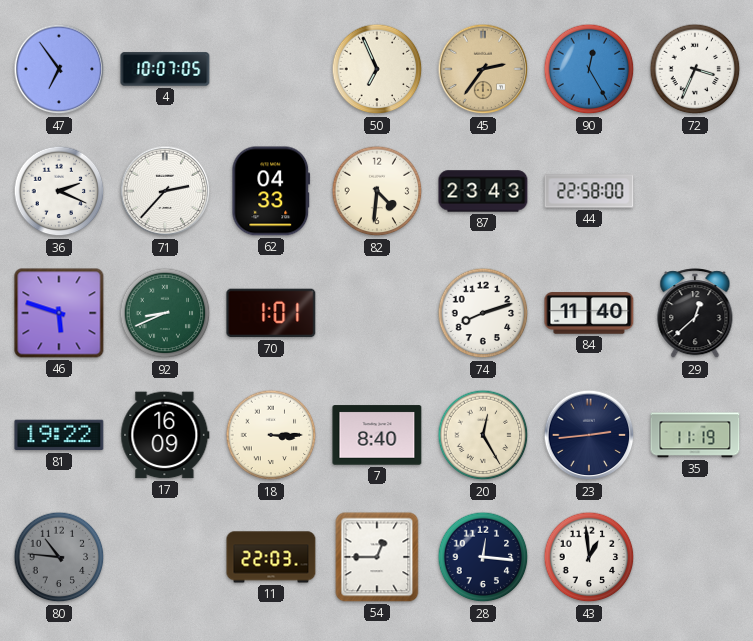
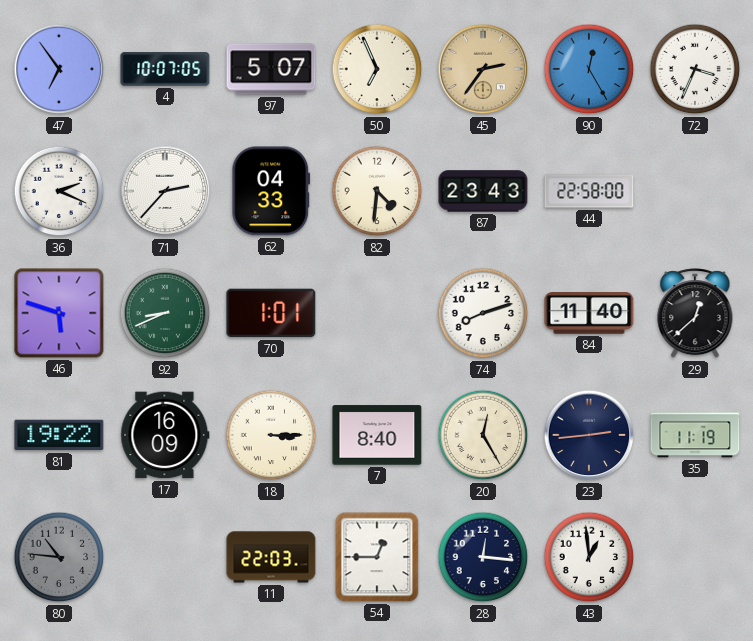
97: none -> 5:07 (271, 69)
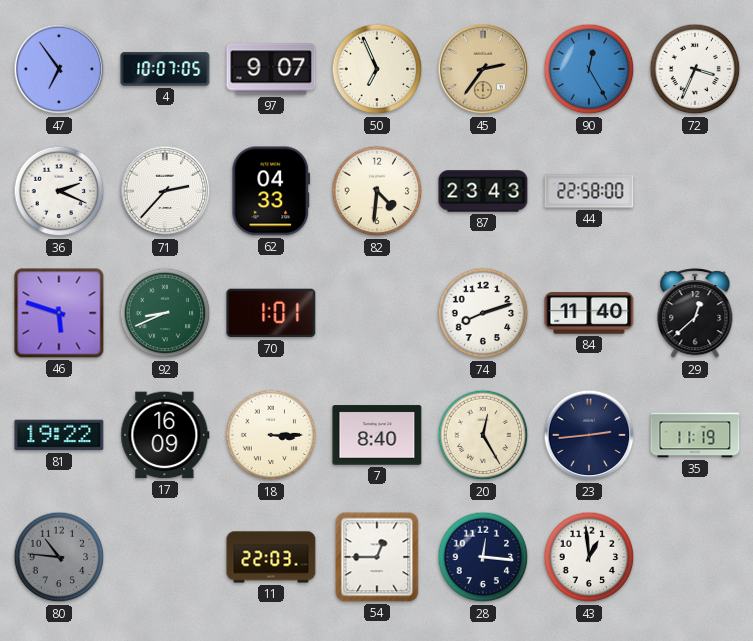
97: 5:07 -> 9:07 (271, 69)
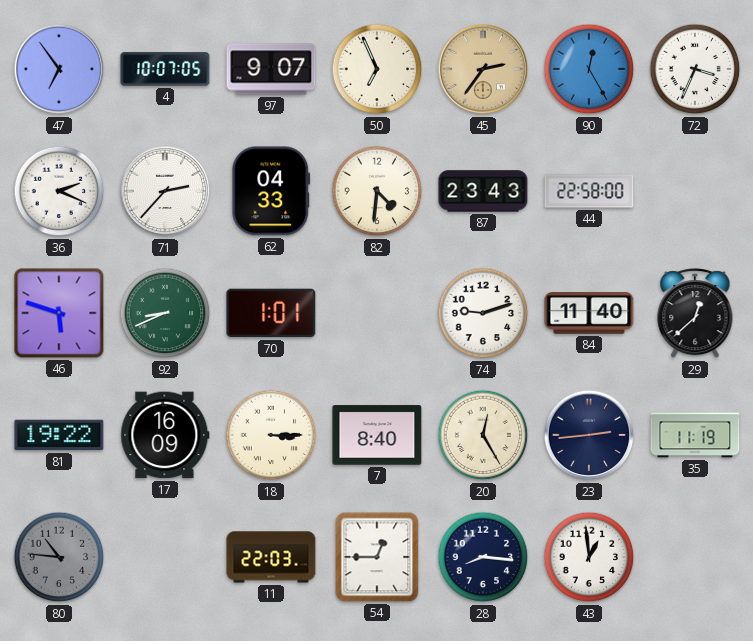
74: 8:12 -> 9:12 (483, 313)
28: 12:16 -> 8:16 (483, 557)
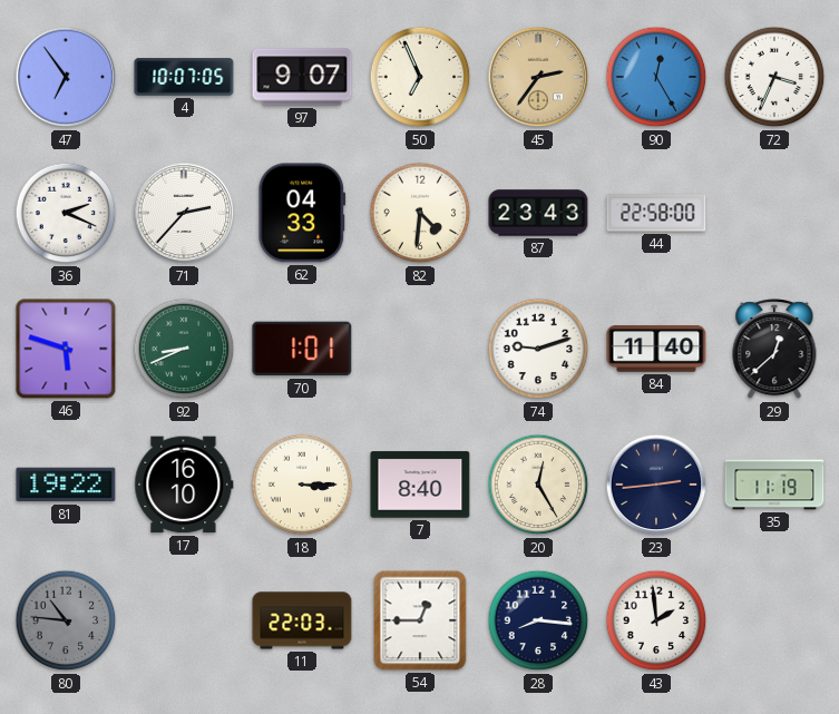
17: 16:09 -> 16:10 (184, 485)
43: 12:59 -> 1:59 (656, 620)
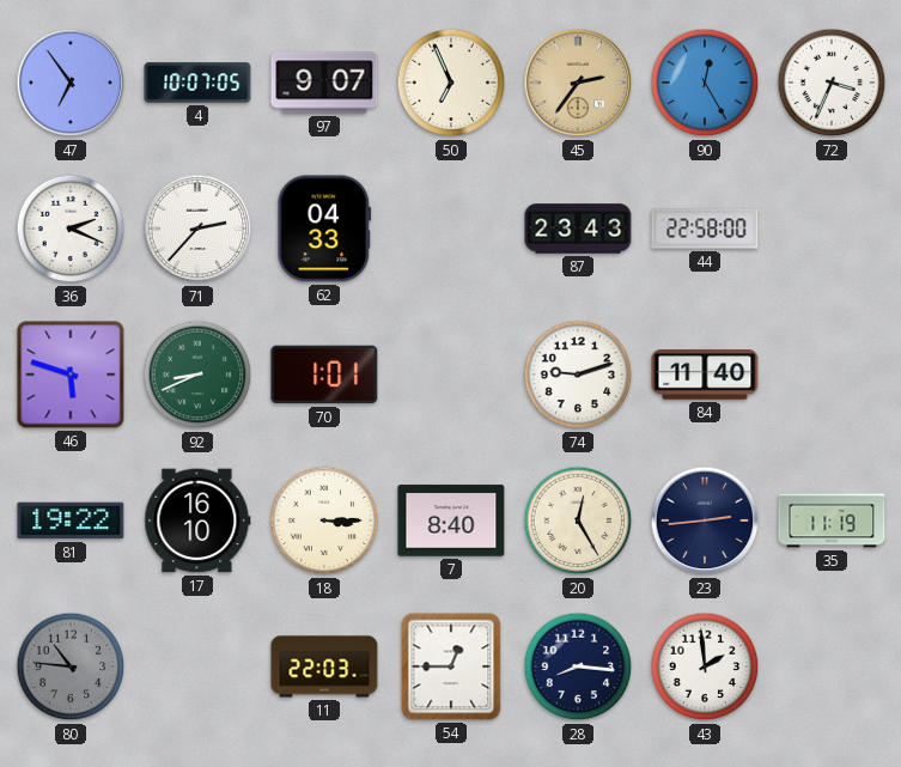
82: 4:31 -> none (420, 213)
29: 12:38 -> none (774, 350)
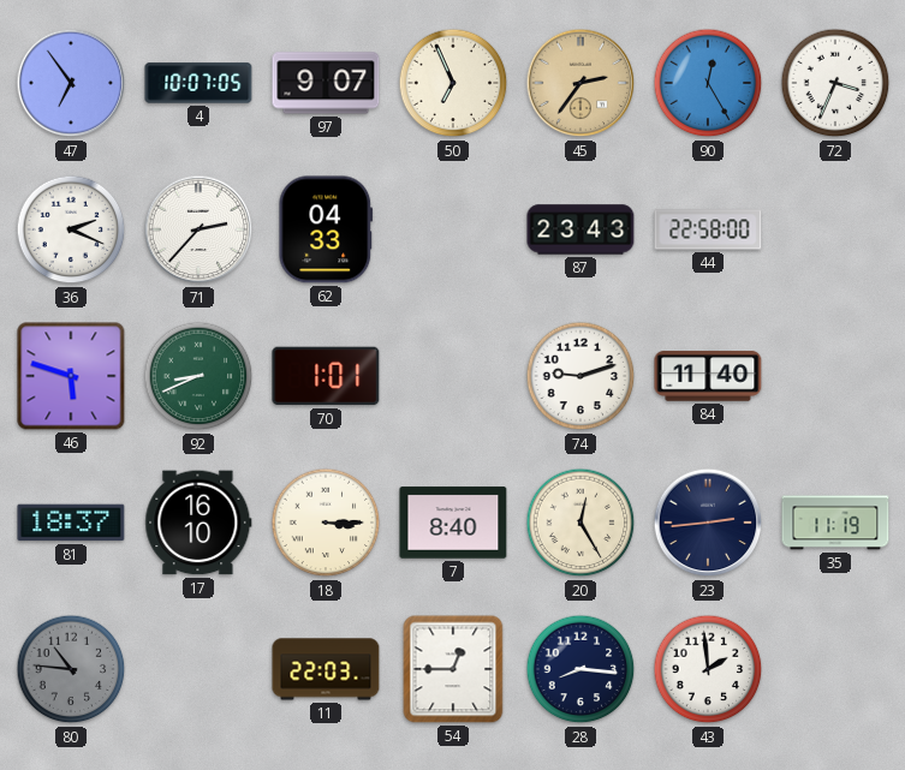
81: 19:22 -> 18:37 (71, 523)
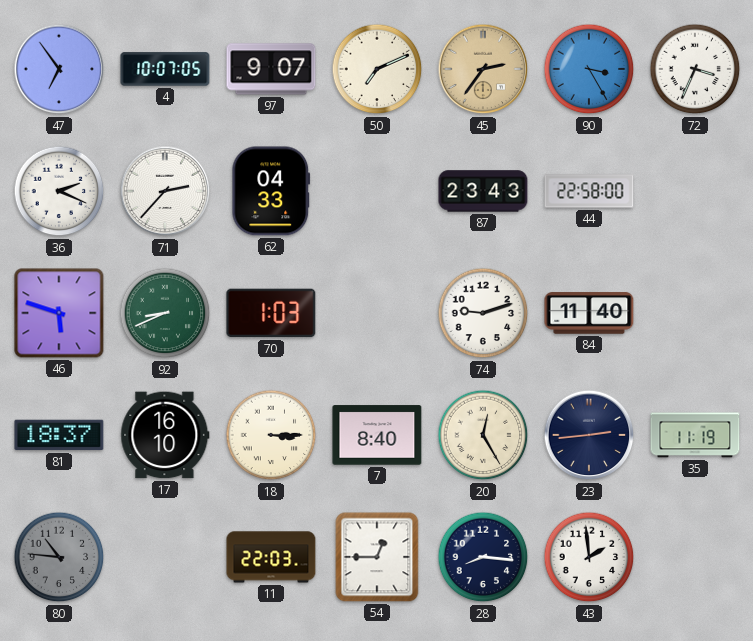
50: 6:56 -> 7:11 (377, 69)
90: 12:25 -> 3:25 (589, 69)
70: 1:01 -> 1:03 (271, 313)
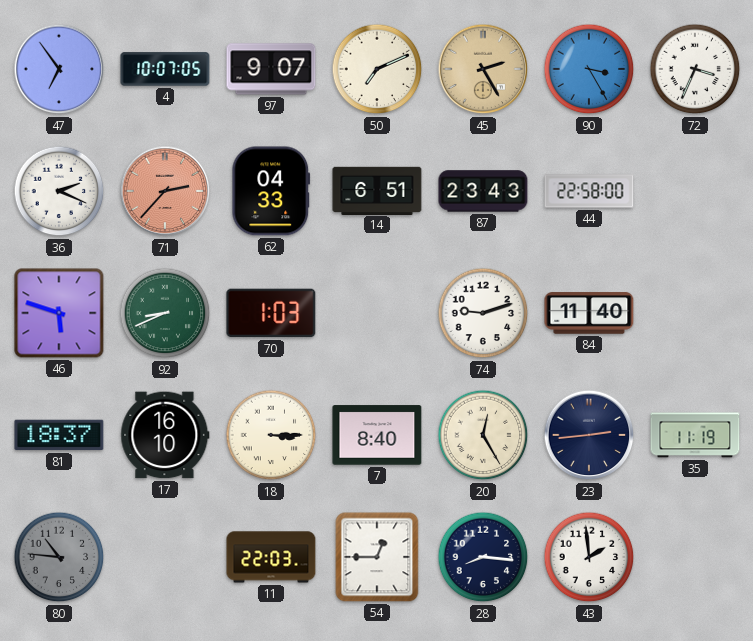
45: 2:36 -> 2:25 (483, 69)
71 dial: white -> salmon (165, 191)
14: none -> 6:51 (377, 190)
